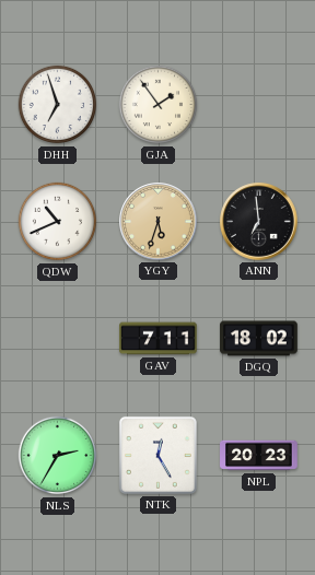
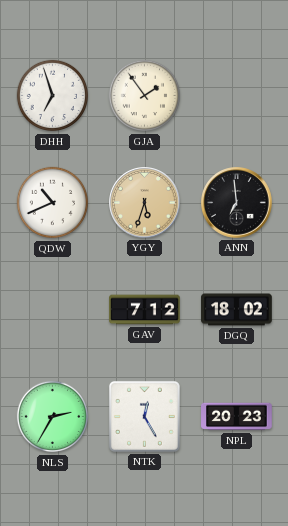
GAV: 7:11 -> 7:12 (145, 310)
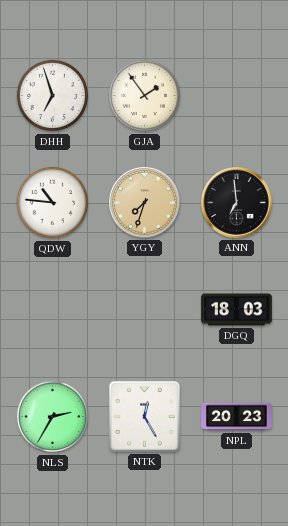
QDW: 10:41 -> 10:46 (53, 203)
YGY: 5:33 -> 7:33 (145, 203)
GAV: 7:12 -> none (145, 310)
DGQ: 18:02 -> 18:03 (237, 310)
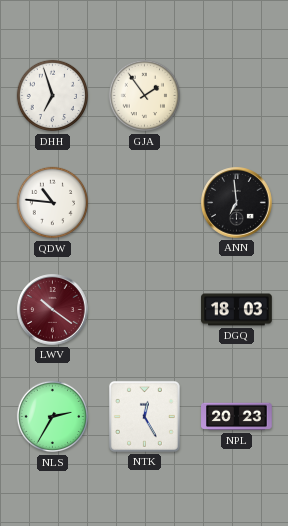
YGY: 7:33 -> none (145, 203)
LWV: none -> 10:21 (53, 310)
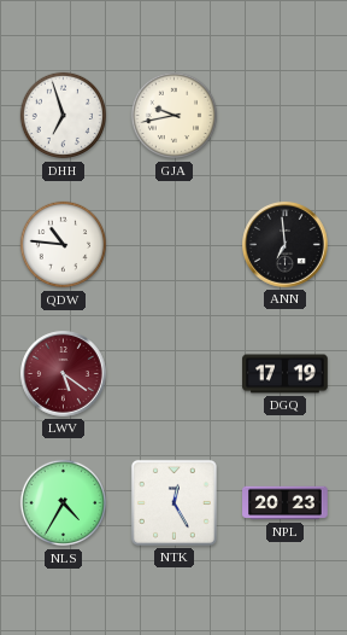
GJA: 1:54 -> 9:43 (175, 116)
LWV: 10:21 -> 5:21 (64, 374)
DGQ: 18:03 -> 17:19 (286, 374)
NLS: 2:35 -> 4:35 (64, 503)
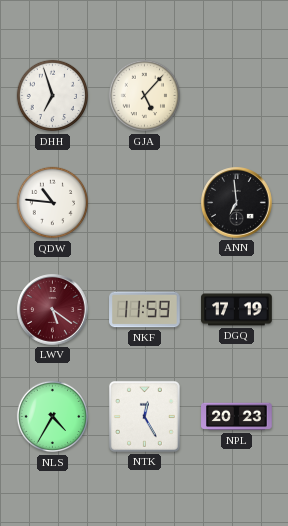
GJA: 9:43 -> 5:07 (145, 96)
NKF: none -> 11:59 (145, 310)
